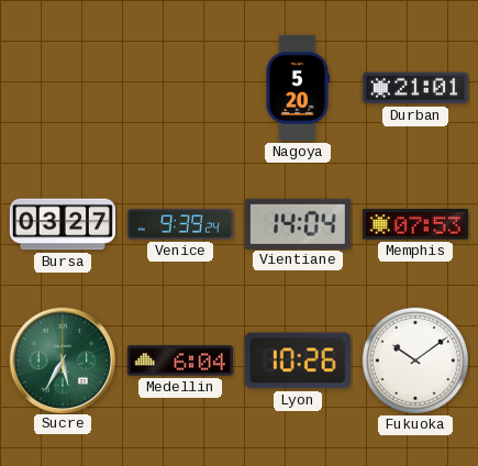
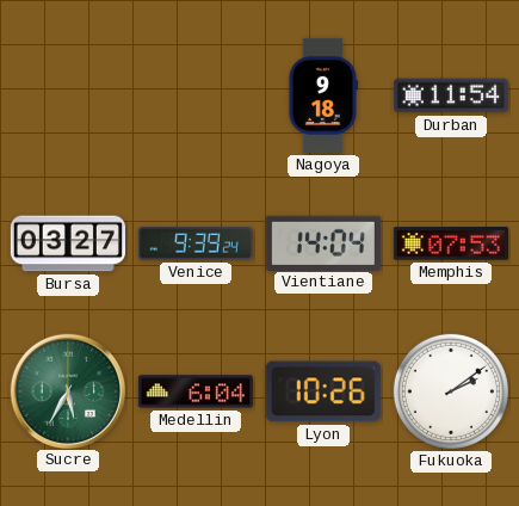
Nagoya: 5:20 -> 9:18 (322, 95)
Durban: 21:01 -> 11:54 (451, 95)
Fukuoka: 10:09 -> 2:09 (451, 391)
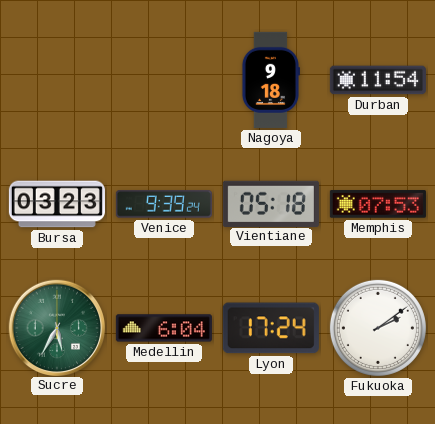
Bursa: 03:27 -> 03:23 (57, 204)
Vientiane: 14:04 -> 05:18 (271, 203)
Lyon: 10:26 -> 17:24 (271, 328)
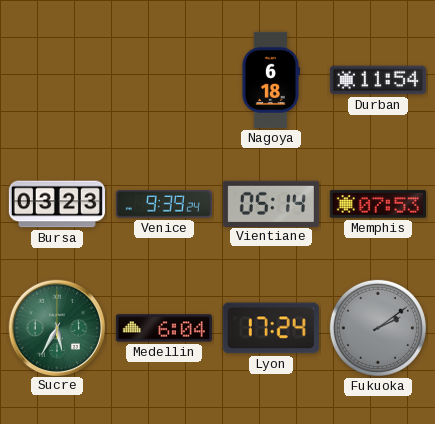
Nagoya: 9:18 -> 6:18 (270, 80)
Vientiane: 05:18 -> 05:14 (271, 203)
Fukuoka dial: white -> grey (378, 328)
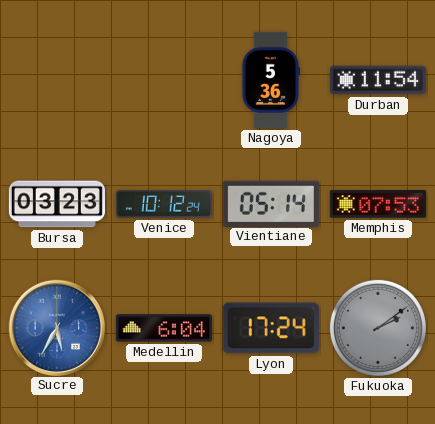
Nagoya: 6:18 -> 5:36 (270, 80)
Venice: 9:39 -> 10:12 (164, 204)
Sucre dial: green -> blue (56, 327)
